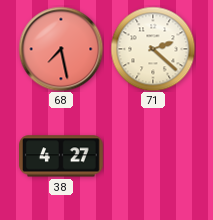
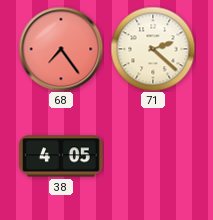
68: 7:28 -> 7:24 (61, 49)
38: 4:27 -> 4:05 (62, 156)
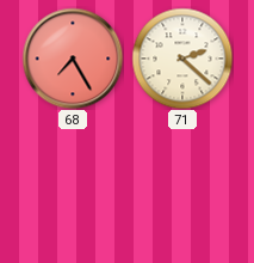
68: 7:24 -> 7:25 (73, 59)
38: 4:05 -> none (62, 156)
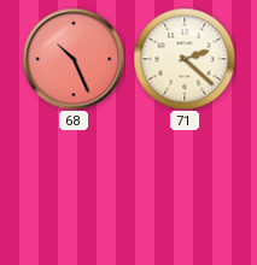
68: 7:25 -> 10:26 (74, 59)
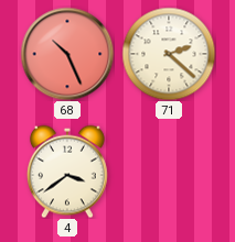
4: none -> 3:39 (67, 172)
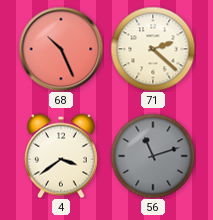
56: none -> 11:12 (153, 156)
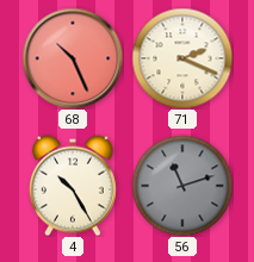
71: 2:22 -> 2:19 (182, 58)
4: 3:39 -> 10:25 (73, 186)
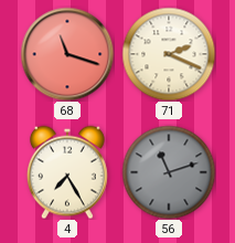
68: 10:26 -> 11:18 (67, 54)
4: 10:25 -> 7:25 (67, 172)
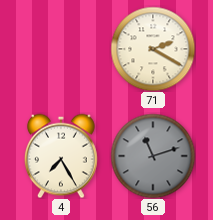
68: 11:18 -> none (67, 54)
71: 2:19 -> 2:20 (153, 49)
